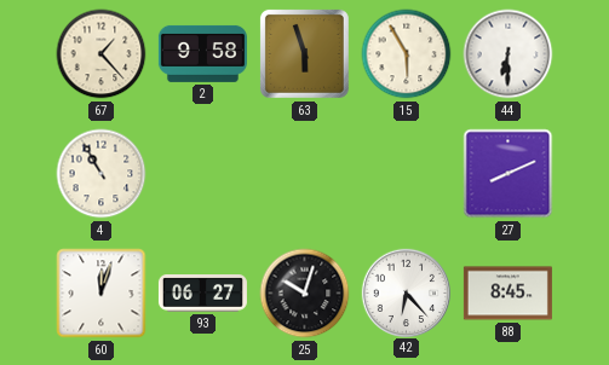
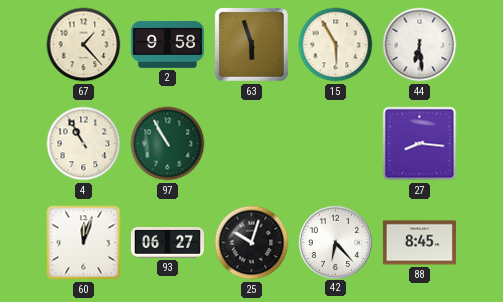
44: 6:30 -> 6:29 (420, 45)
97: none -> 10:55 (168, 144)
27: 8:11 -> 8:16 (420, 144)
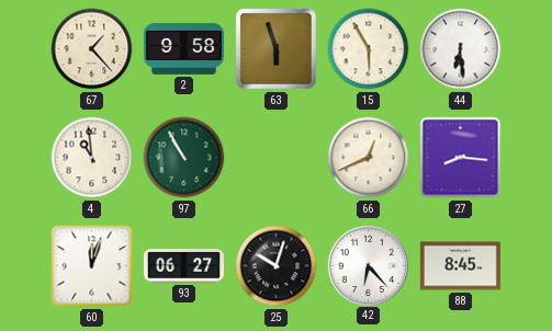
4: 10:55 -> 10:59 (92, 158)
66: none -> 12:41 (369, 158)
